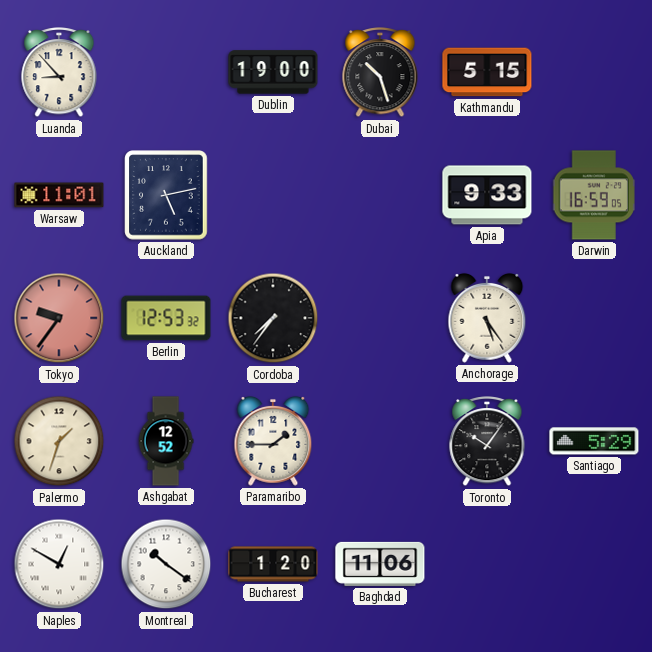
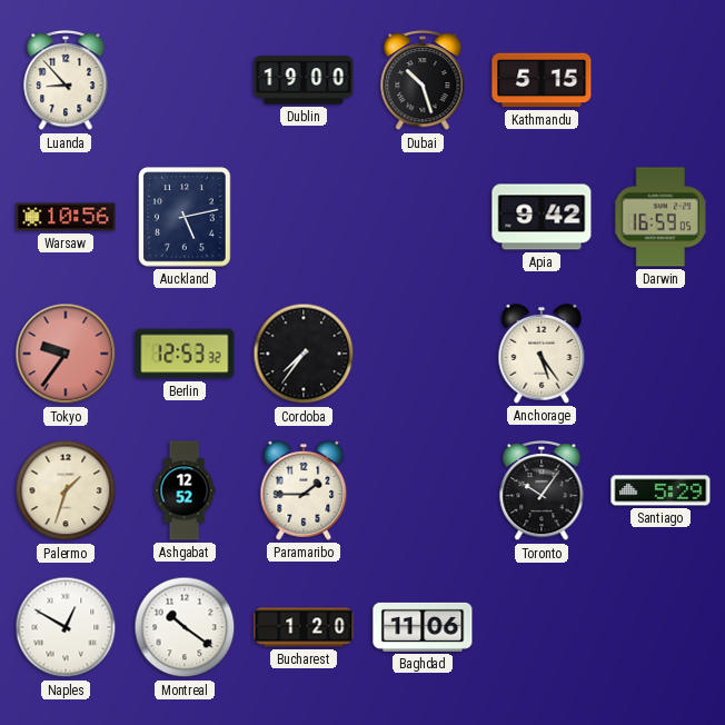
Warsaw: 11:01 -> 10:56 (66, 217)
Apia: 9:33 -> 9:42 (542, 217)
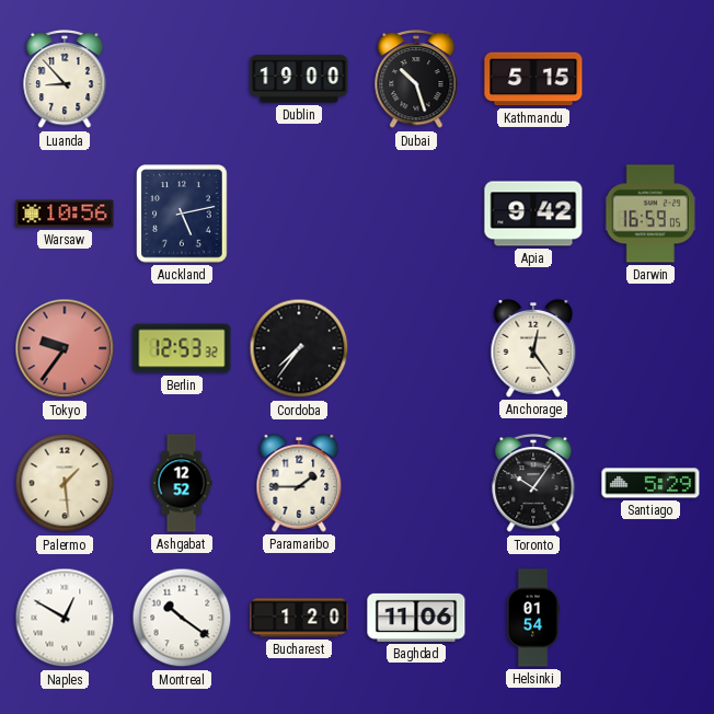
Anchorage: 5:24 -> 12:24 (533, 348)
Palermo: 1:33 -> 1:29 (65, 483)
Helsinki: none -> 01:54 (533, 618)
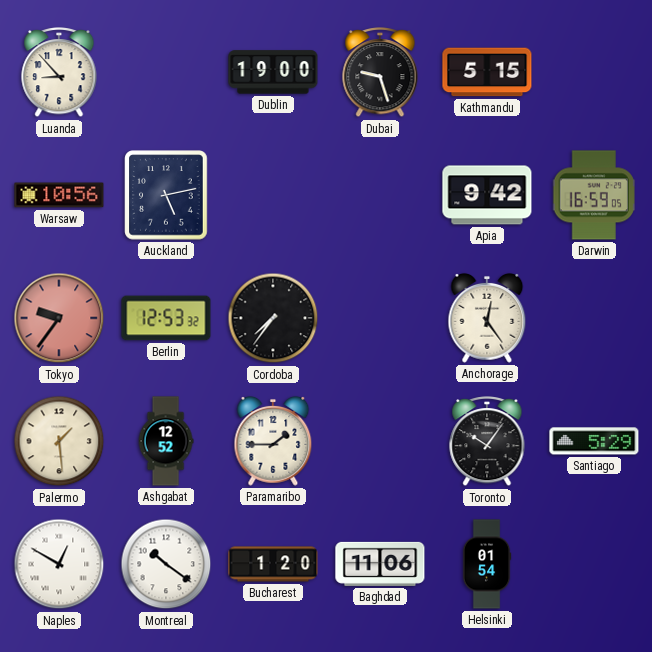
Dubai: 10:27 -> 9:27 (380, 73)
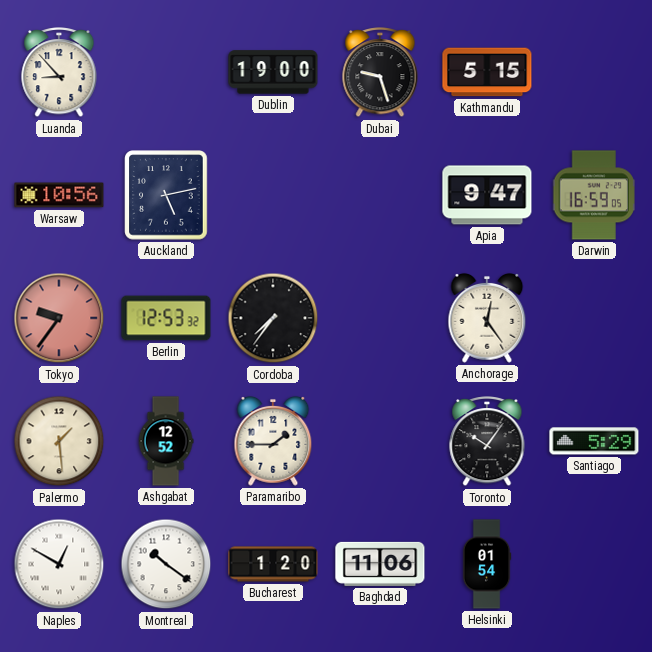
Apia: 9:42 -> 9:47 (487, 195)
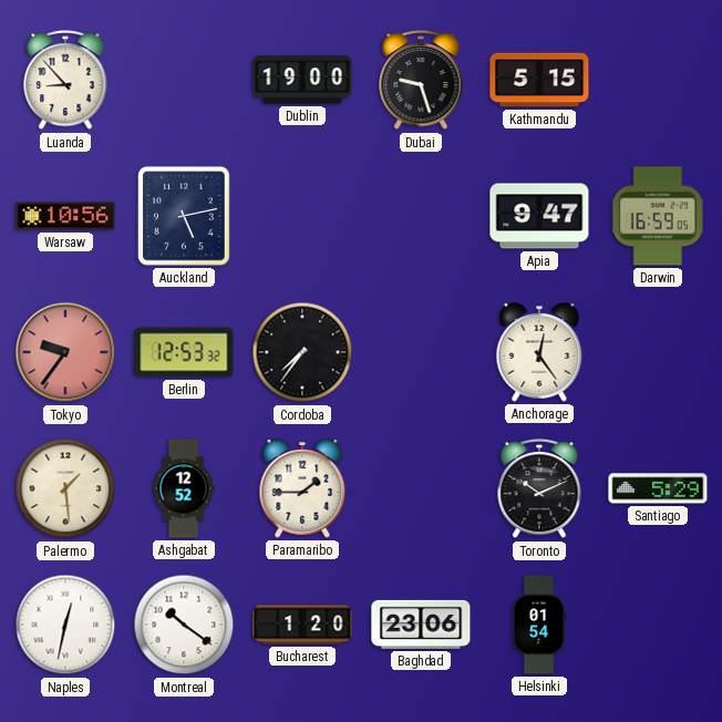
Toronto: 10:06 -> 10:11 (539, 489)
Naples: 12:50 -> 12:32 (65, 625)
Baghdad: 11:06 -> 23:06 (421, 625)
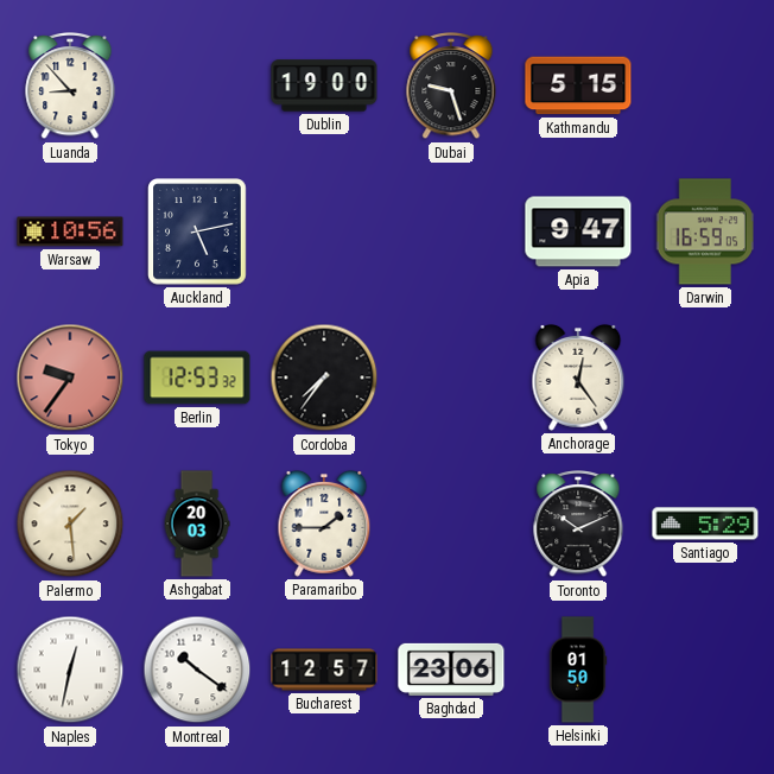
Ashgabat: 12:52 -> 20:03 (197, 524)
Bucharest: 1:20 -> 12:57 (324, 670)
Helsinki: 01:54 -> 01:50 (578, 670)
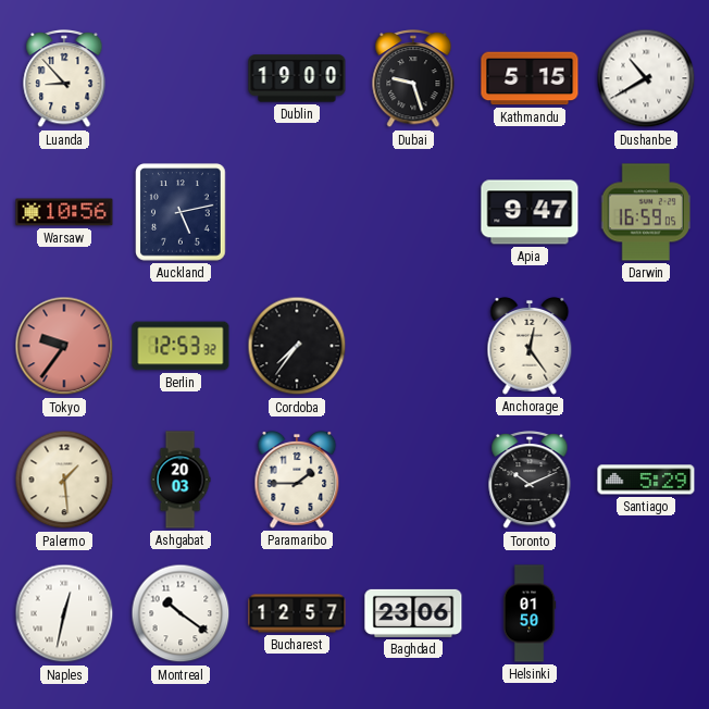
Dushanbe: none -> 10:40 (646, 78)
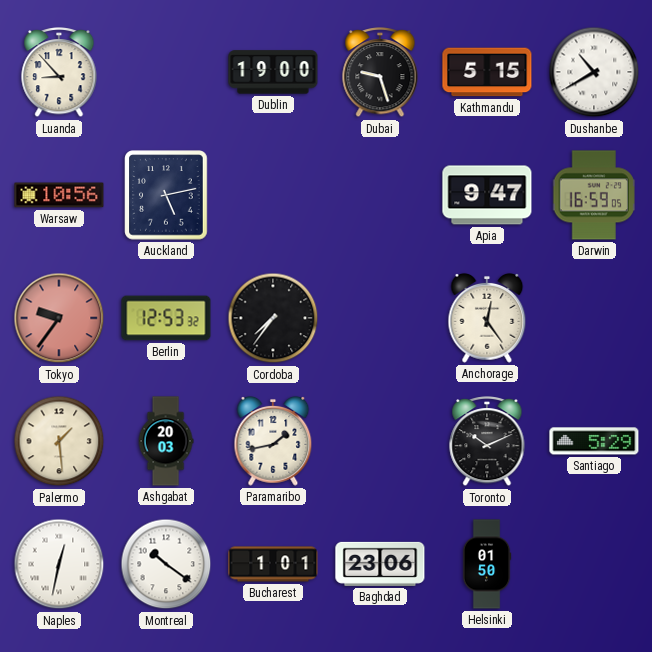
Paramaribo: 1:45 -> 1:43 (273, 441)
Bucharest: 12:57 -> 1:01 (273, 564)
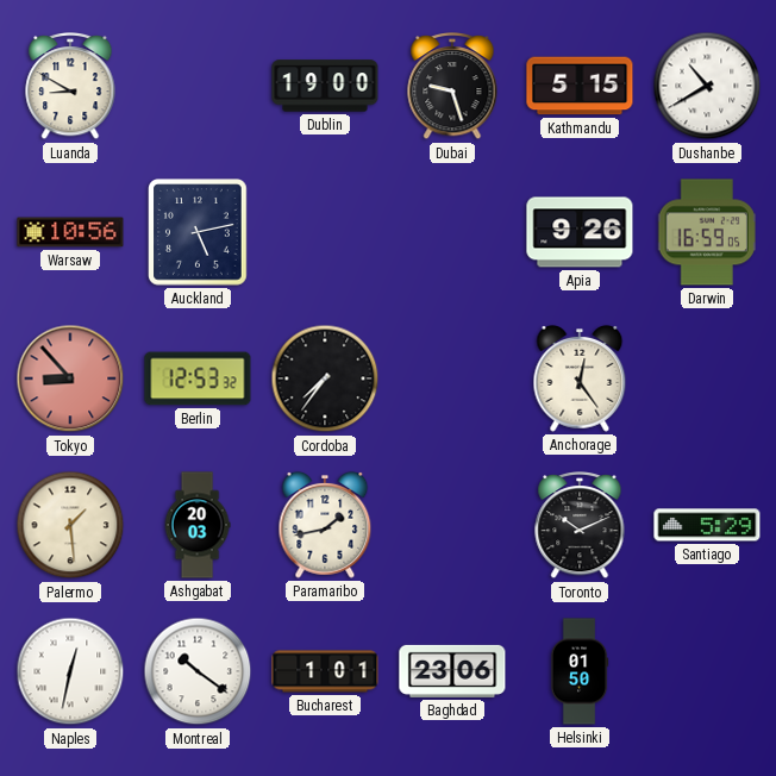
Luanda: 8:53 -> 8:50 (70, 87)
Apia: 9:47 -> 9:26 (580, 232)
Tokyo: 9:36 -> 8:53 (70, 378)
